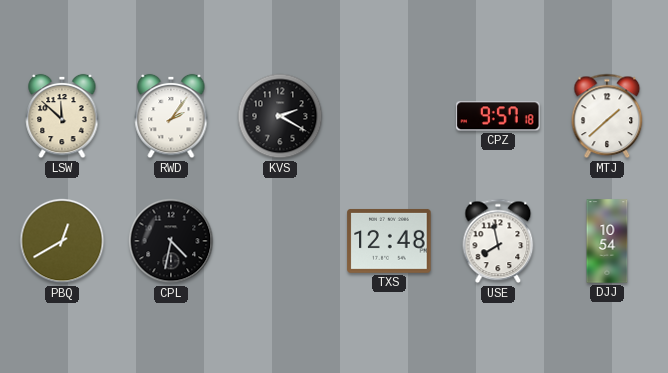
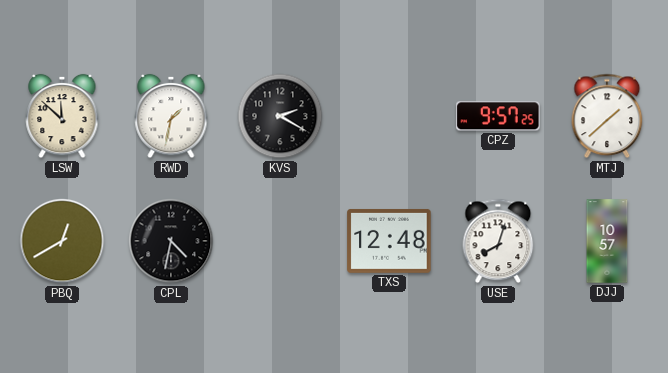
RWD: 2:06 -> 1:32 (171, 116)
CPZ: 9:57:18 -> 9:57:25 (498, 116)
USE: 7:58 -> 8:03 (498, 241)
DJJ: 10:54 -> 10:57 (607, 241)
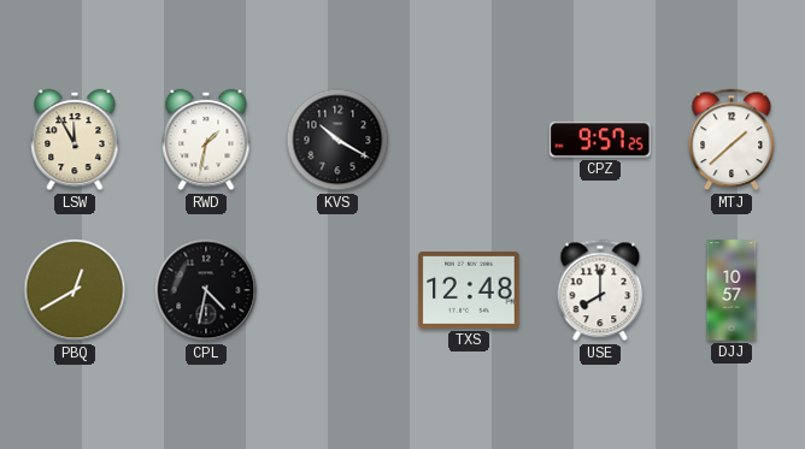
LSW: 11:52 -> 11:55 (75, 140)
KVS: 2:20 -> 10:20 (337, 140)
USE: 8:03 -> 8:00 (600, 290)
